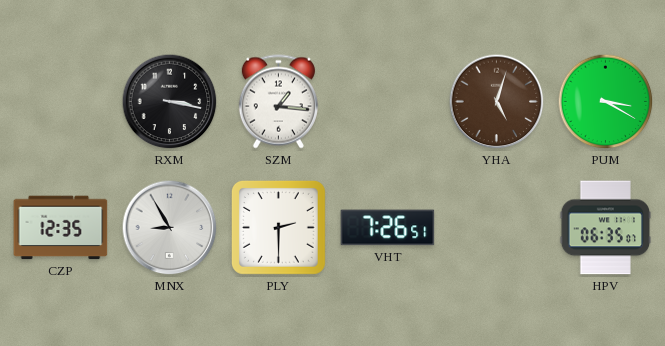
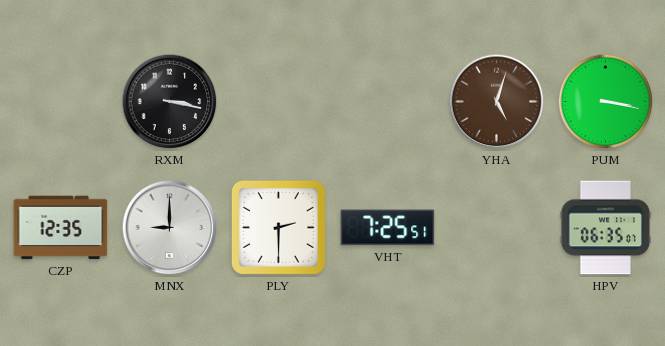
SZM: 1:16 -> none (278, 102)
PUM: 3:20 -> 3:17 (606, 102)
MNX: 8:55 -> 9:00 (170, 228)
VHT: 7:26 -> 7:25 (388, 228)
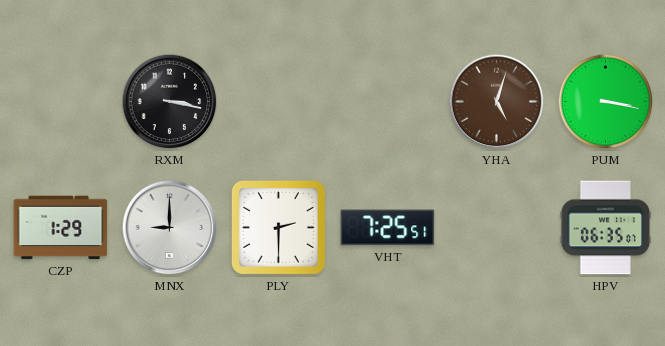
CZP: 12:35 -> 1:29 (61, 228)
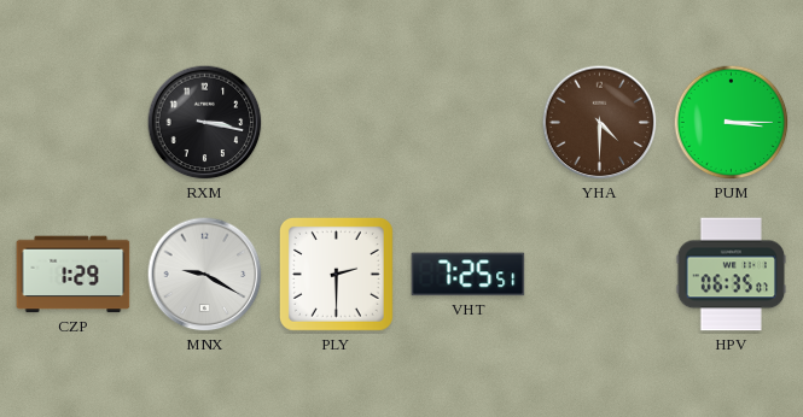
YHA: 5:03 -> 4:30 (600, 123)
PUM: 3:17 -> 3:15 (732, 123)
MNX: 9:00 -> 9:20 (205, 275)
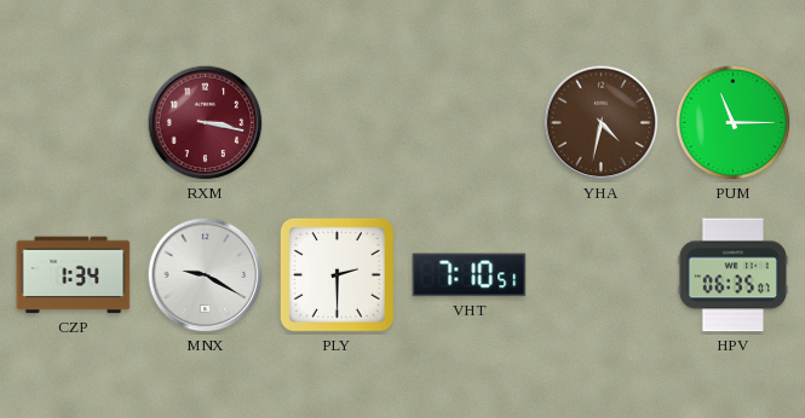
RXM dial: black -> burgundy (206, 123)
YHA: 4:30 -> 4:32 (602, 123)
PUM: 3:15 -> 11:15 (734, 123)
CZP: 1:29 -> 1:34 (74, 275)
VHT: 7:25 -> 7:10 (470, 275)
